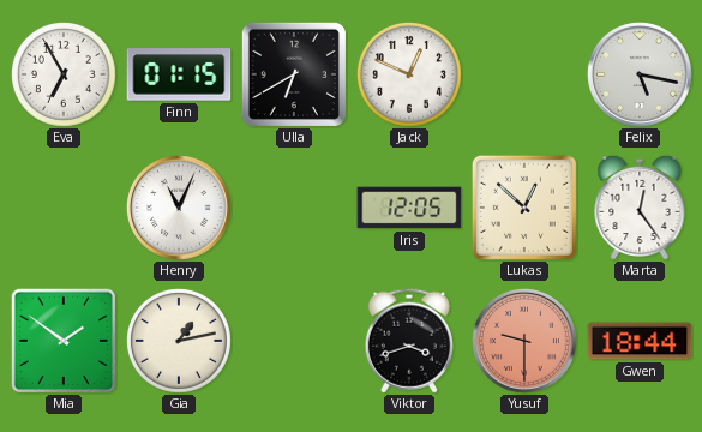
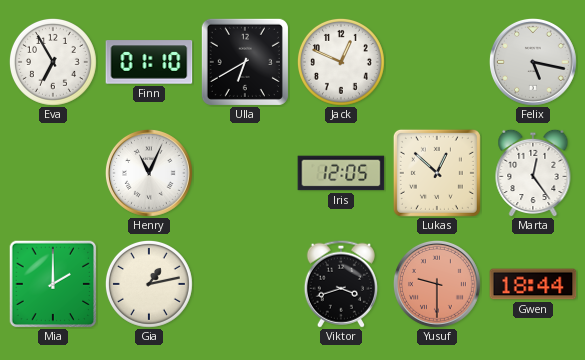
Finn: 01:15 -> 01:10 (149, 62)
Mia: 1:51 -> 2:00 (53, 284)
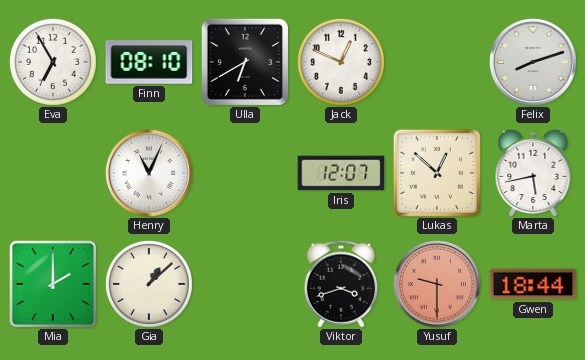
Finn: 01:10 -> 08:10 (149, 62)
Felix: 5:17 -> 8:12 (534, 63)
Iris: 12:05 -> 12:07 (341, 173)
Marta: 12:24 -> 5:43 (533, 173)
Gia: 1:13 -> 1:08 (149, 284)
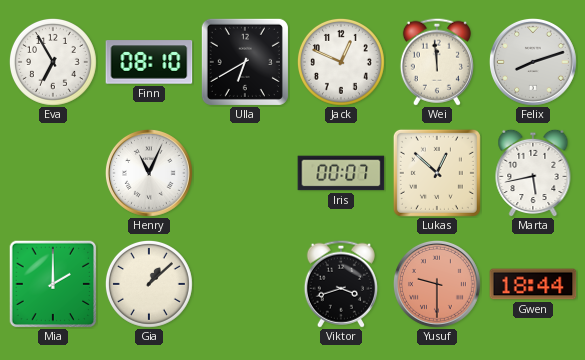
Wei: none -> 11:59 (437, 62)
Iris: 12:07 -> 00:07 (341, 173)
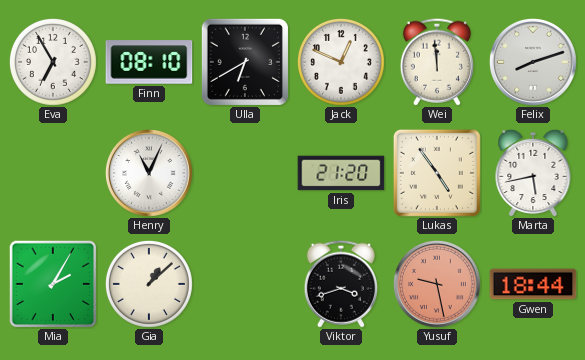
Iris: 00:07 -> 21:20 (341, 173)
Lukas: 12:52 -> 4:54 (437, 173)
Mia: 2:00 -> 2:05 (53, 284)
Yusuf: 9:30 -> 9:28 (438, 285)
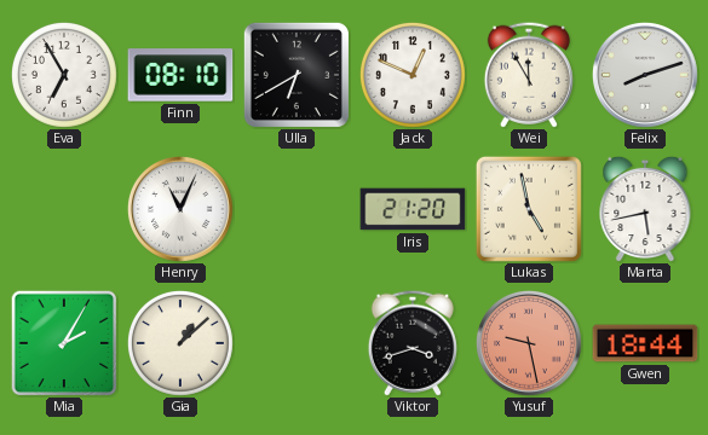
Wei: 11:59 -> 11:55 (529, 75)
Lukas: 4:54 -> 4:58 (529, 209)
